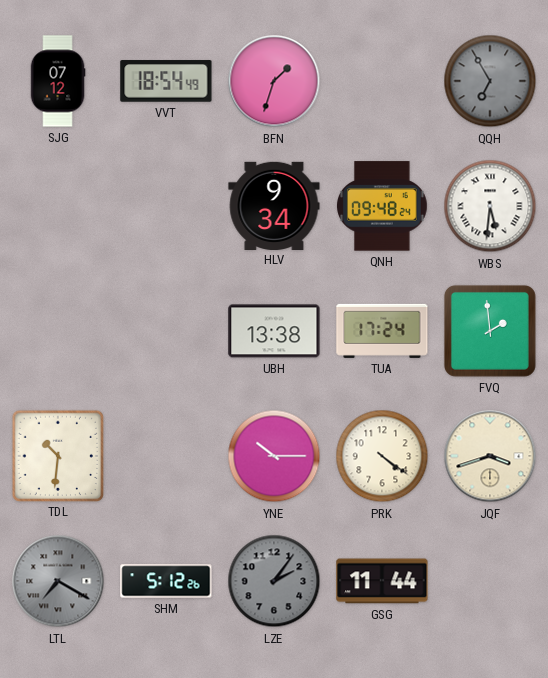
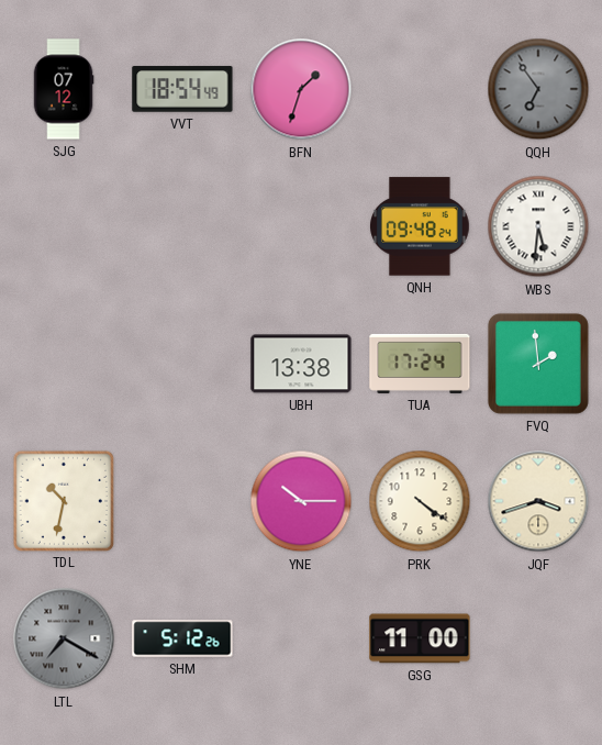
QQH: 6:55 -> 6:54 (538, 89)
HLV: 9:34 -> none (274, 205)
TDL: 10:31 -> 10:32 (63, 500)
LZE: 2:06 -> none (274, 581)
GSG: 11:44 -> 11:00 (420, 638)
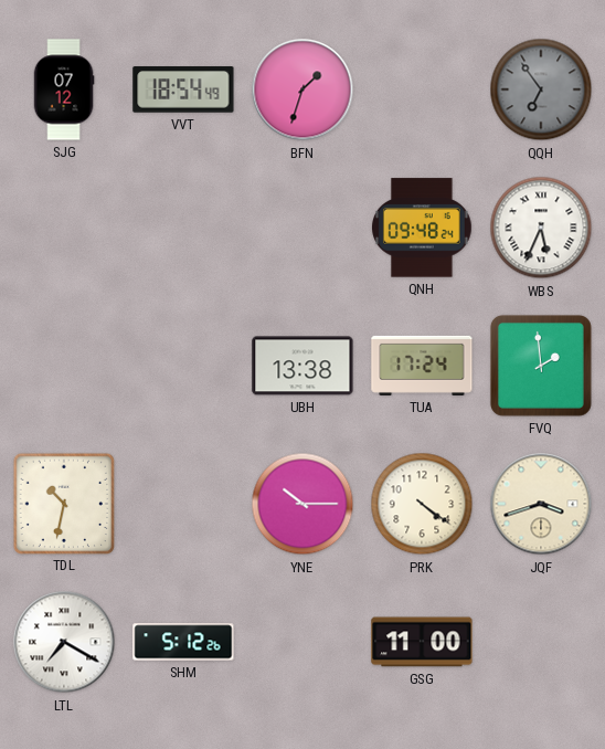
WBS: 5:31 -> 5:34 (541, 228)
LTL dial: grey -> white (64, 642)
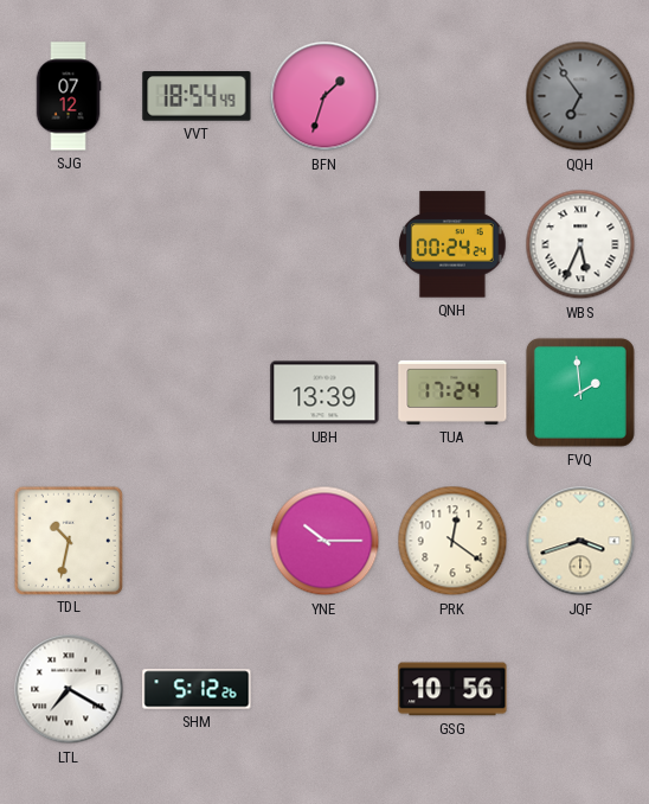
QNH: 09:48 -> 00:24 (454, 244)
UBH: 13:38 -> 13:39 (324, 393)
PRK: 4:21 -> 12:21 (452, 541)
GSG: 11:00 -> 10:56 (452, 689)
